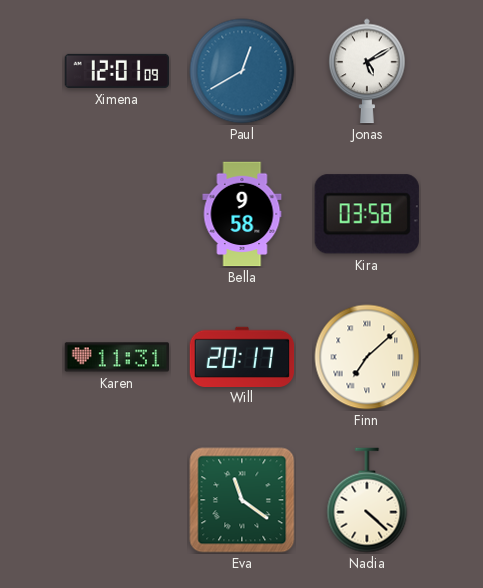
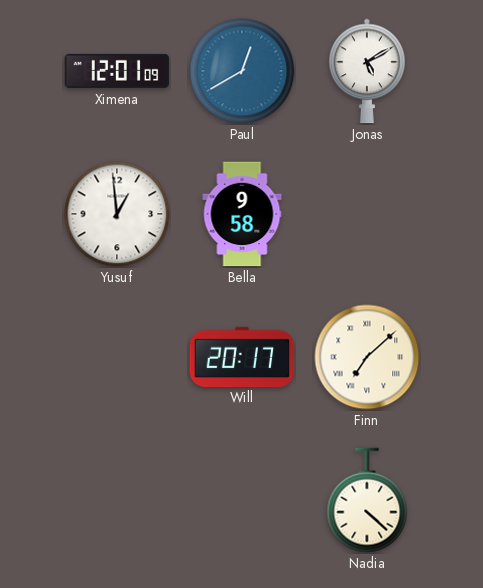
Yusuf: none -> 12:59 (117, 214)
Kira: 03:58 -> none (367, 214)
Karen: 11:31 -> none (117, 357)
Eva: 11:21 -> none (242, 500)
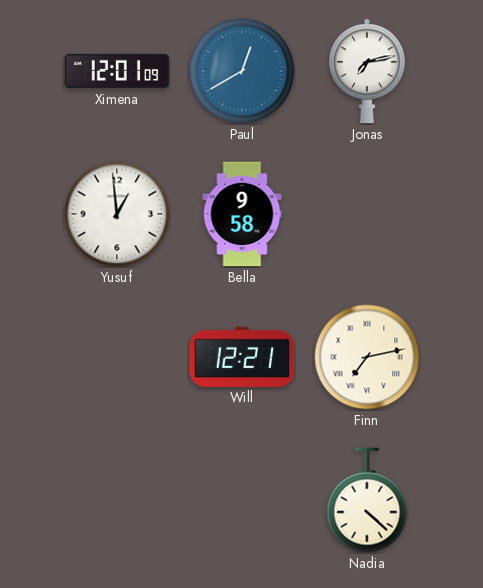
Jonas: 5:10 -> 7:13 (367, 71)
Will: 20:17 -> 12:21 (242, 356)
Finn: 7:08 -> 7:13 (367, 357)
